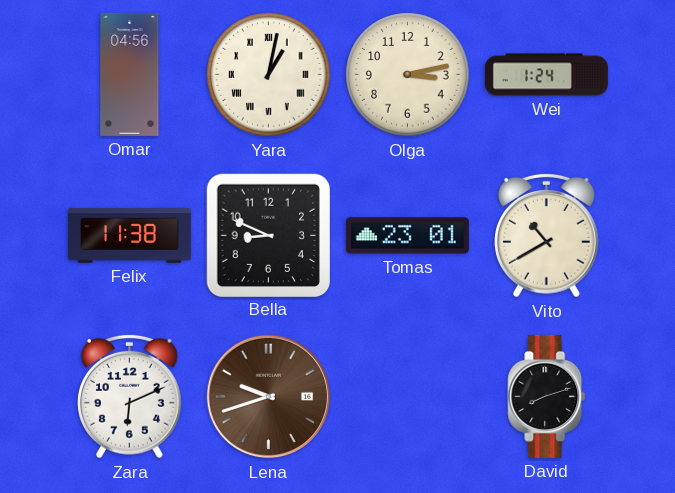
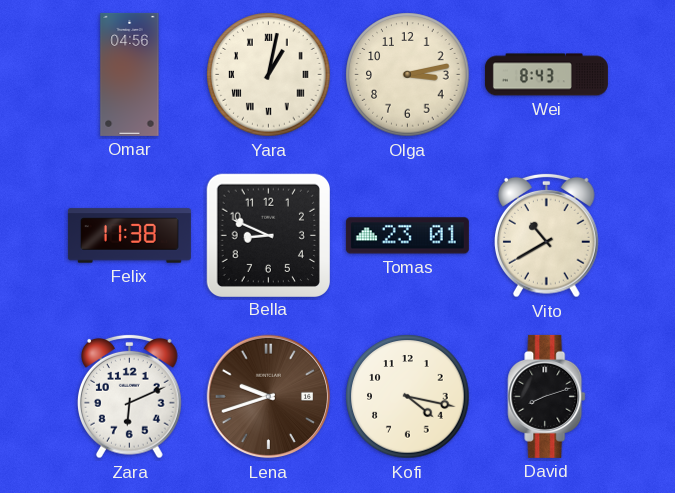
Wei: 1:24 -> 8:43 (546, 75)
Kofi: none -> 4:17 (408, 397)
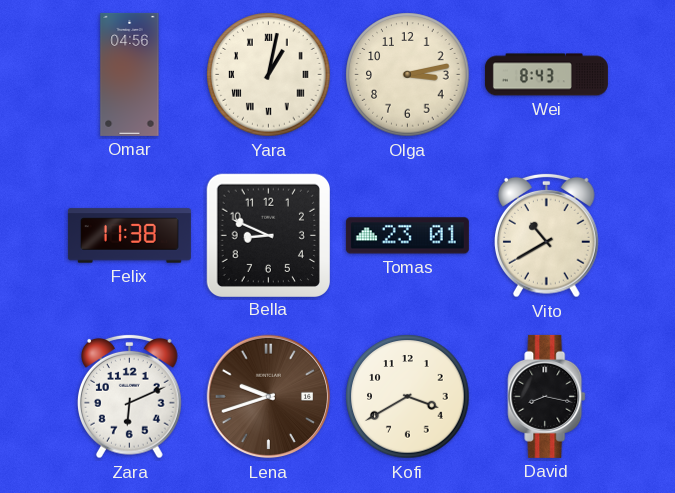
Kofi: 4:17 -> 3:40 (408, 397)
David: 8:12 -> 8:17 (547, 396)
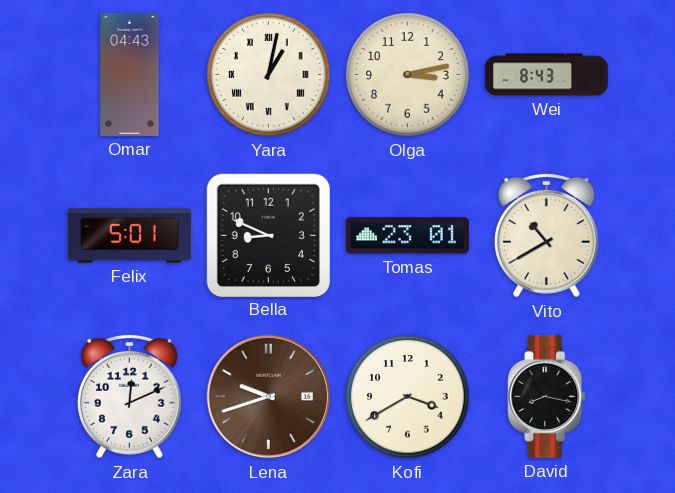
Omar: 04:56 -> 04:43 (130, 74)
Felix: 11:38 -> 5:01 (129, 236)
Zara: 6:11 -> 12:11 (130, 396)
